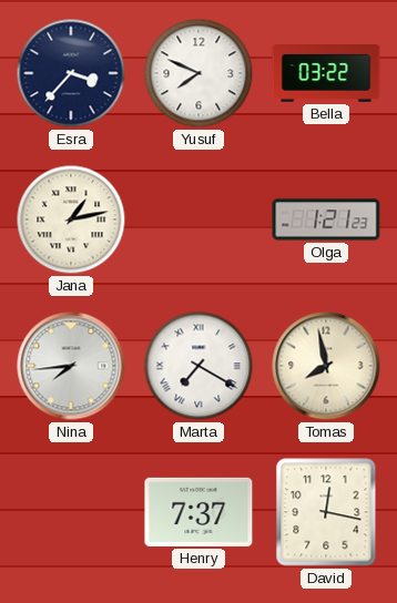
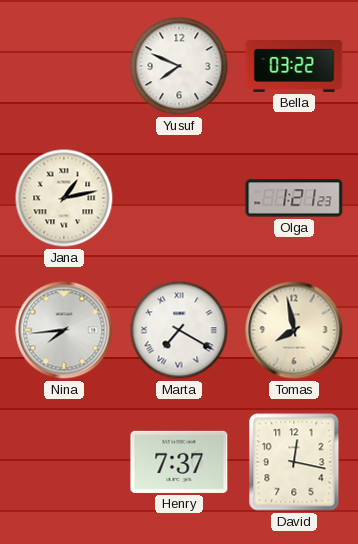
Esra: 3:37 -> none (71, 73)
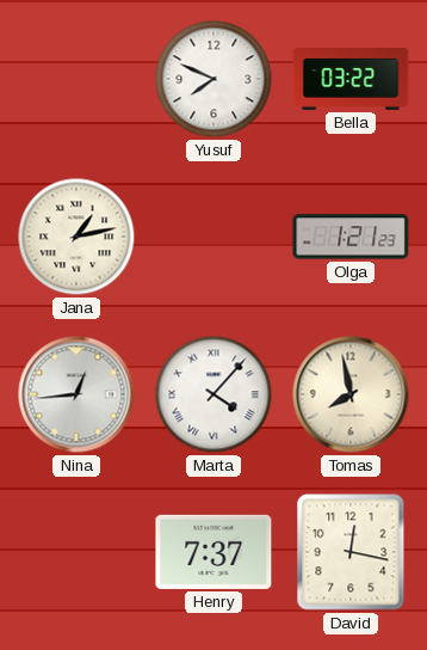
Nina: 7:44 -> 12:44 (76, 394)
Marta: 7:20 -> 4:07 (213, 394)
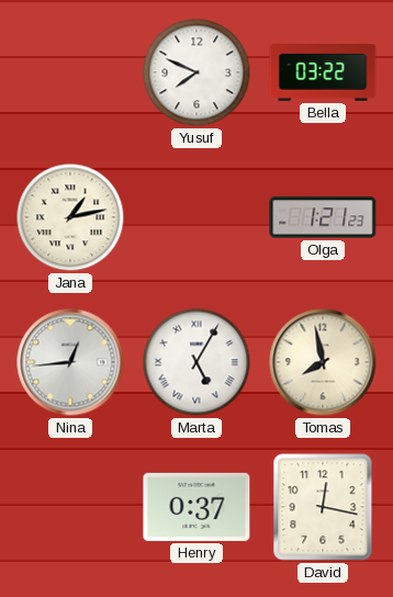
Marta: 4:07 -> 5:05 (196, 362)
Henry: 7:37 -> 0:37 (196, 507)
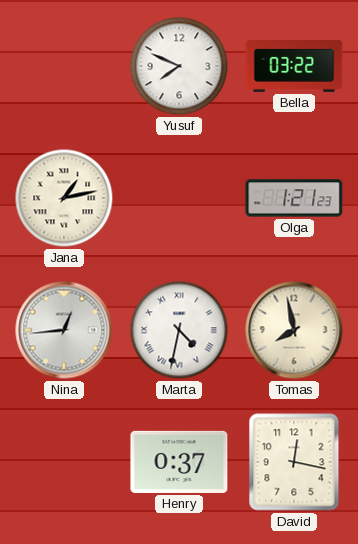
Marta: 5:05 -> 4:32 (179, 330)
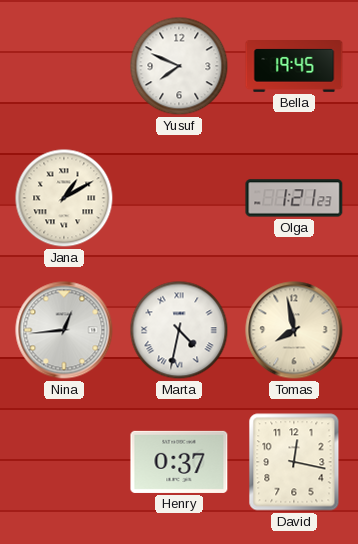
Bella: 03:22 -> 19:45 (294, 67)
Jana: 1:13 -> 1:10 (64, 198)
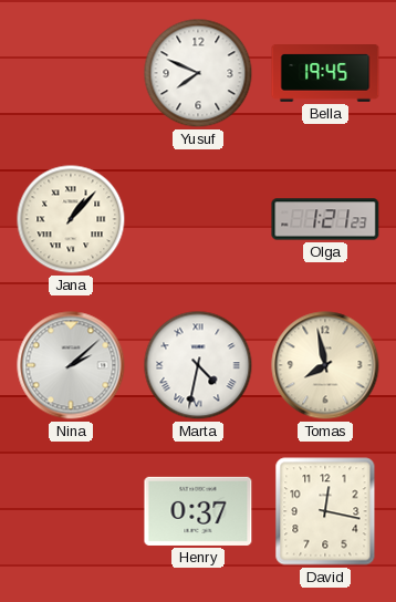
Jana: 1:10 -> 1:07 (71, 219)
Nina: 12:44 -> 2:08 (71, 365)
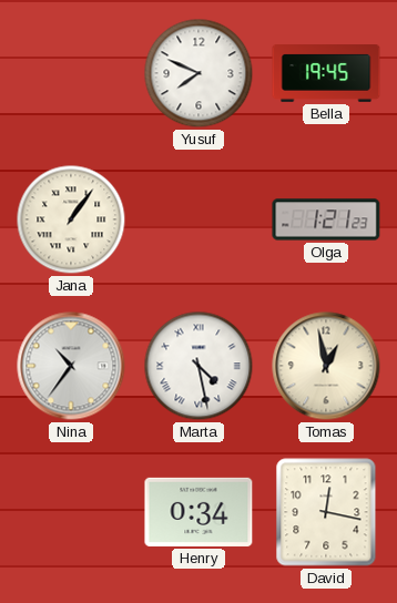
Jana: 1:07 -> 1:06 (71, 219)
Nina: 2:08 -> 10:36 (71, 366)
Marta: 4:32 -> 4:28 (198, 366)
Tomas: 7:58 -> 12:58 (326, 366)
Henry: 0:37 -> 0:34 (198, 512)
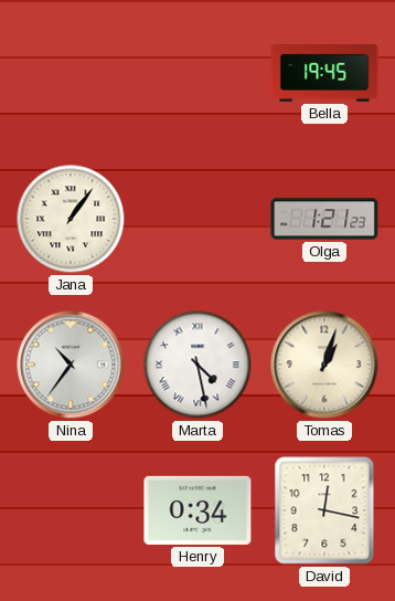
Yusuf: 7:49 -> none (198, 73)
Tomas: 12:58 -> 1:03 (324, 365)
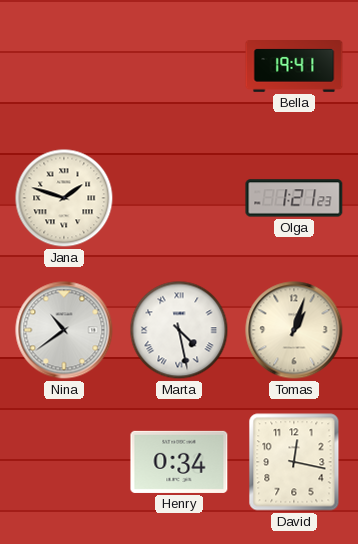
Bella: 19:45 -> 19:41 (294, 67)
Jana: 1:06 -> 1:48 (64, 198)
Nina: 10:36 -> 10:39 (64, 330)
